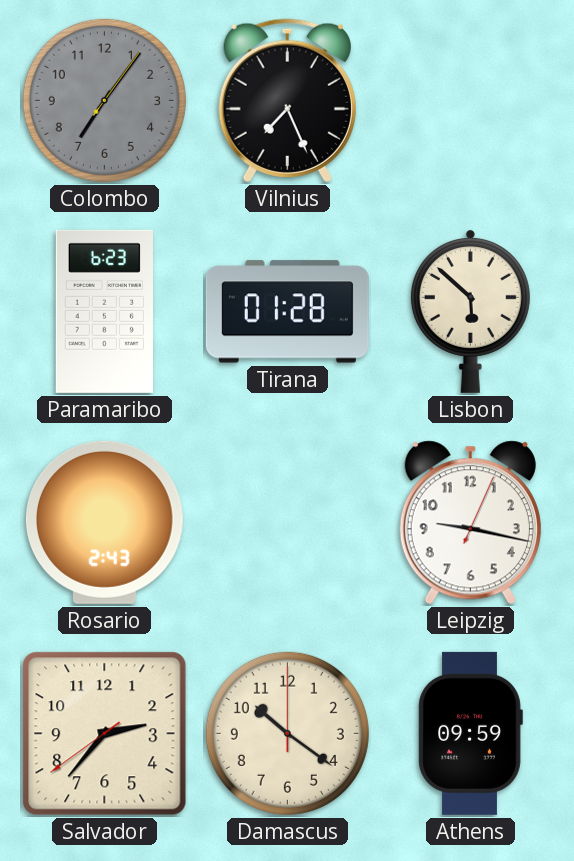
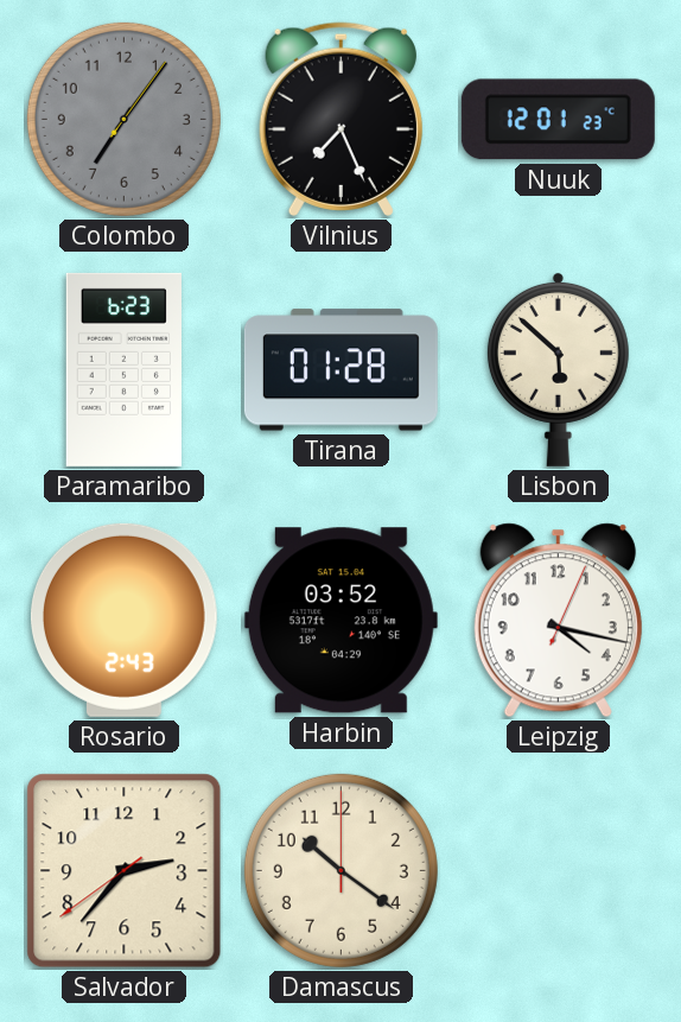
Nuuk: none -> 12:01 (558, 120)
Harbin: none -> 03:52 (340, 621)
Leipzig: 9:17 -> 4:17 (558, 621)
Athens: 09:59 -> none (470, 733)
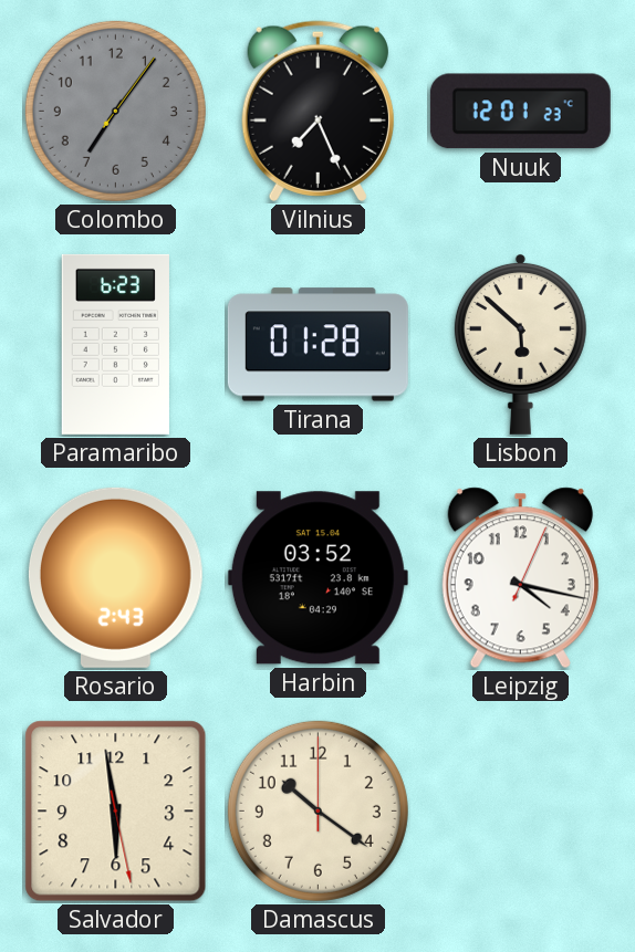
Salvador: 2:36 -> 5:58 (116, 812)
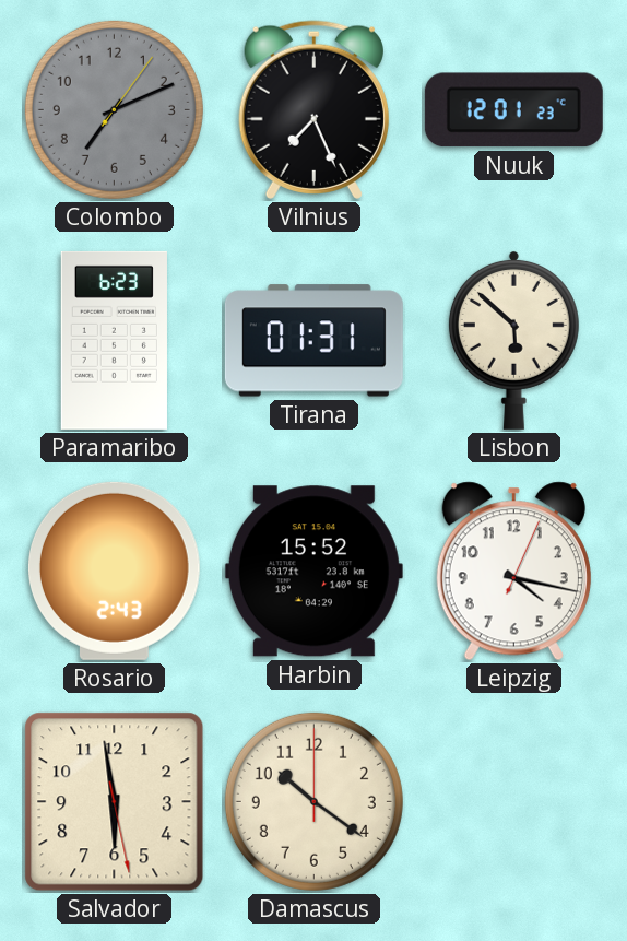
Colombo: 7:06 -> 7:11 (114, 109)
Tirana: 01:28 -> 01:31 (313, 341)
Harbin: 03:52 -> 15:52 (313, 572)
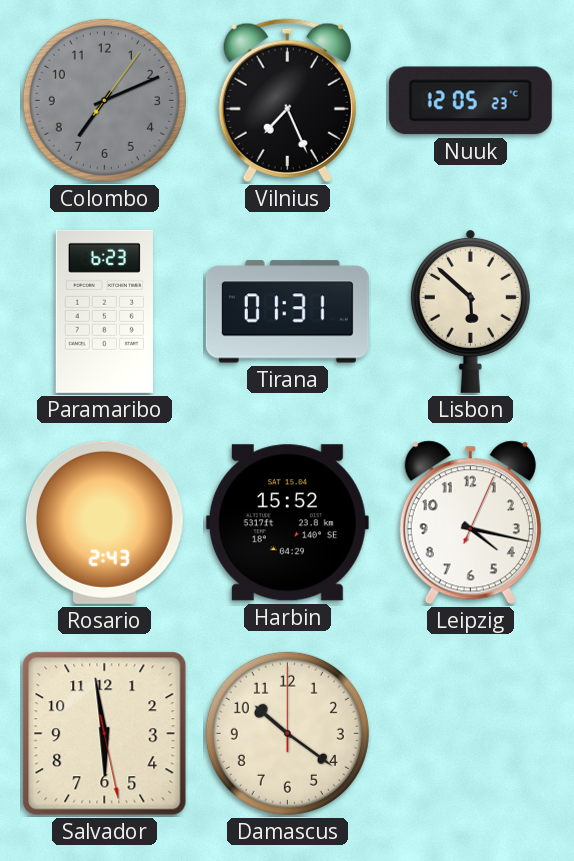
Nuuk: 12:01 -> 12:05 (470, 101)
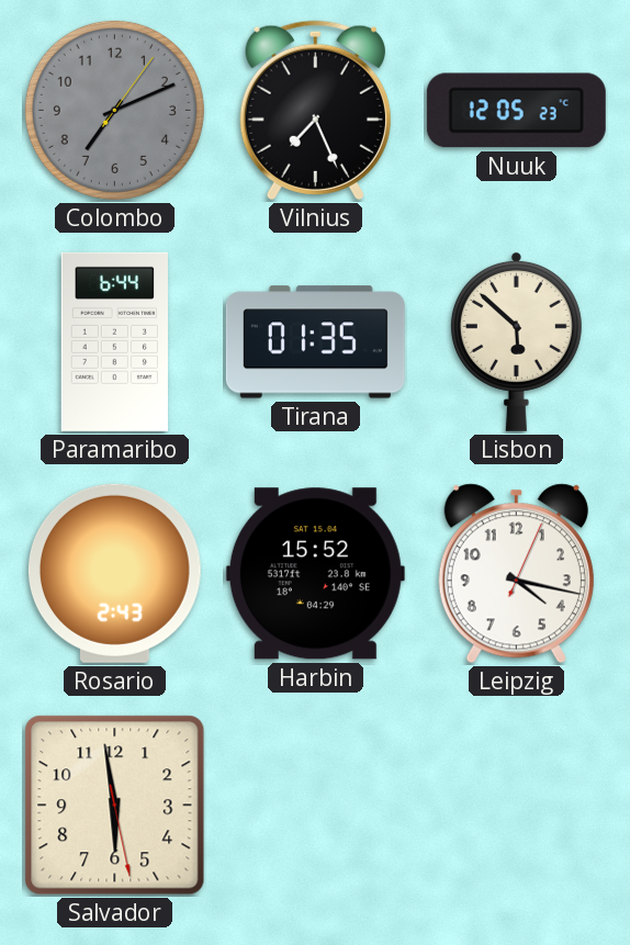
Paramaribo: 6:23 -> 6:44 (114, 341)
Tirana: 01:31 -> 01:35 (315, 342)
Damascus: 10:21 -> none (287, 733)
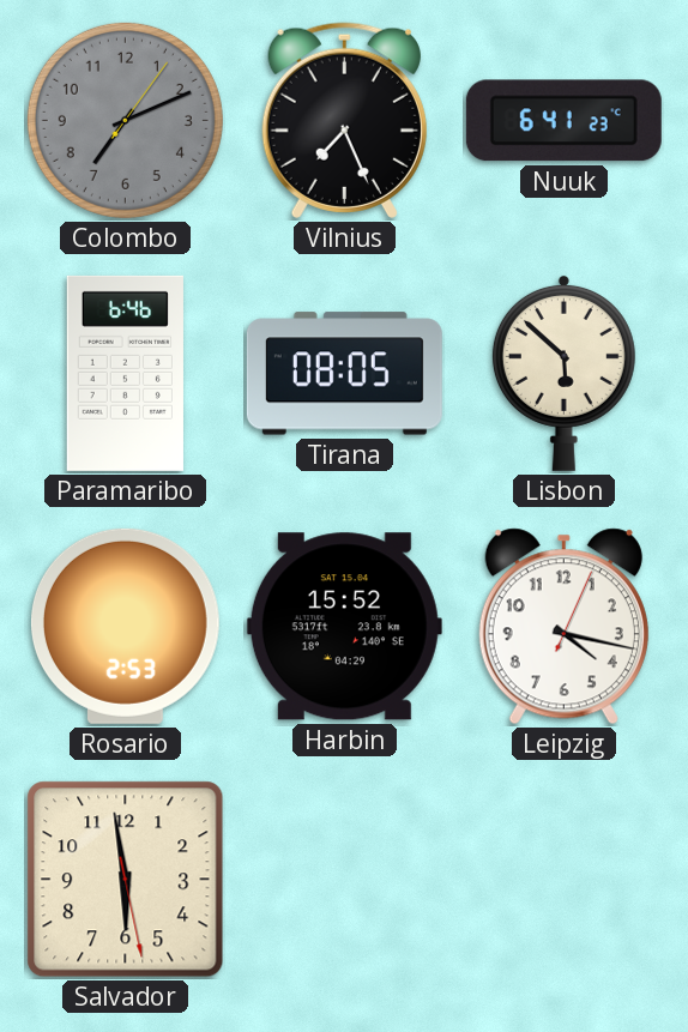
Nuuk: 12:05 -> 6:41 (563, 121)
Paramaribo: 6:44 -> 6:46 (125, 373)
Tirana: 01:35 -> 08:05 (344, 374)
Rosario: 2:43 -> 2:53 (125, 626)
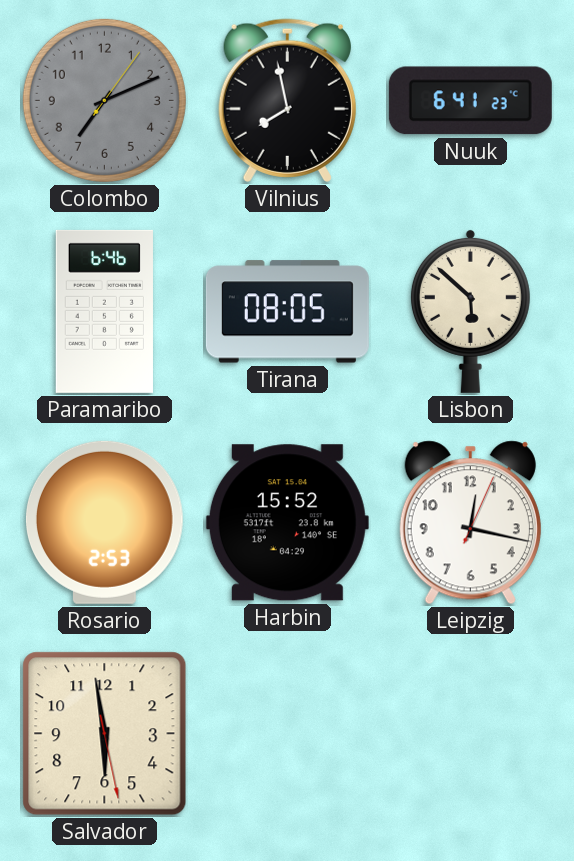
Vilnius: 7:26 -> 7:58 (287, 100)
Leipzig: 4:17 -> 12:17 (470, 523)
